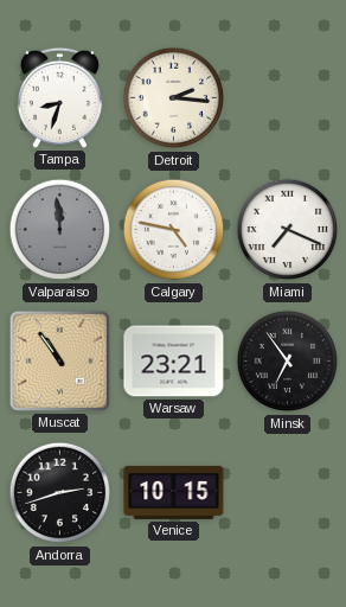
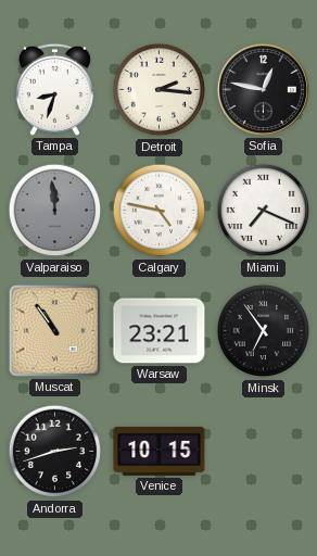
Sofia: none -> 12:47 (263, 89)
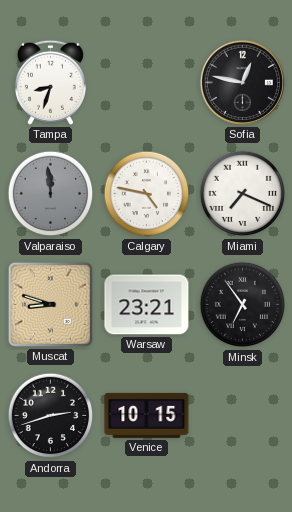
Detroit: 2:16 -> none (160, 90)
Muscat: 10:54 -> 8:48 (50, 304)
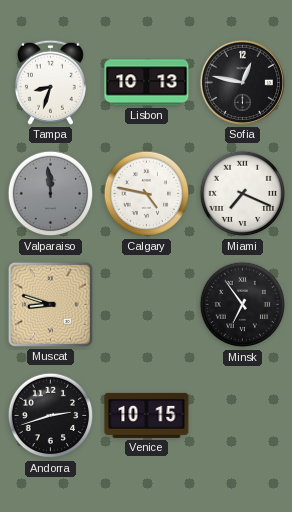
Lisbon: none -> 10:13 (147, 83)
Warsaw: 23:21 -> none (147, 305)
